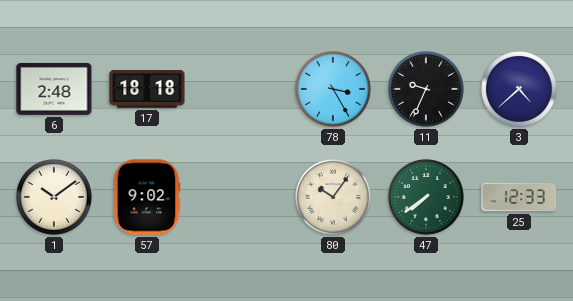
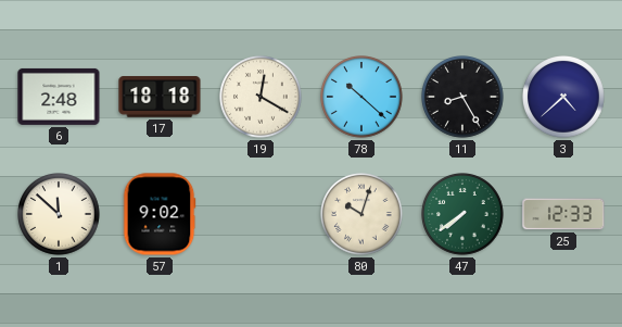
19: none -> 12:20 (262, 98)
78: 3:25 -> 10:22 (363, 98)
11: 9:34 -> 8:25 (464, 98)
1: 10:09 -> 11:52 (60, 215)
80: 10:06 -> 10:03 (363, 215)
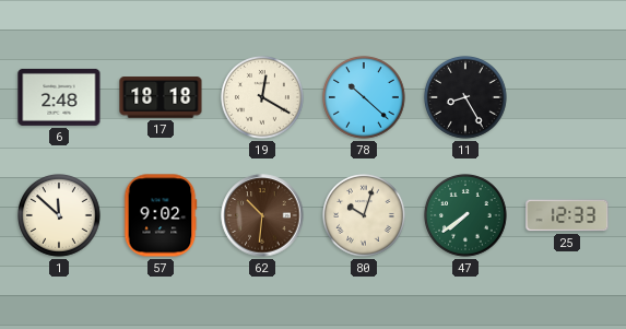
3: 4:38 -> none (564, 98)
62: none -> 10:31 (262, 215)
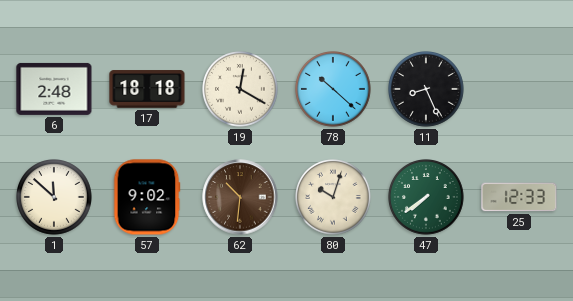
11: 8:25 -> 8:26 (427, 90)
